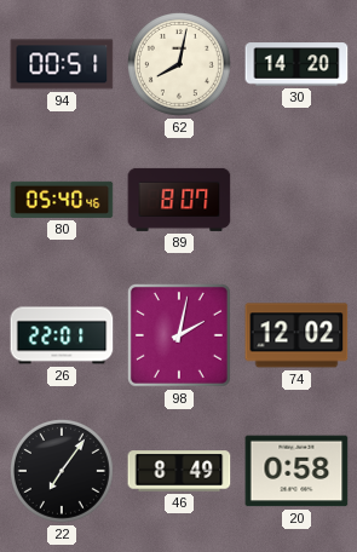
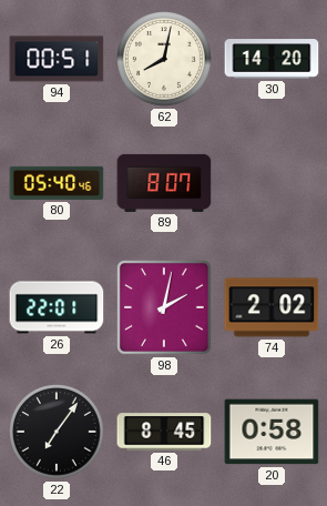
74: 12:02 -> 2:02 (272, 307)
46: 8:49 -> 8:45 (164, 432)
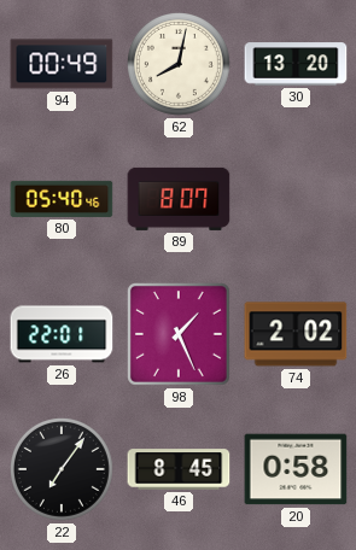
94: 00:51 -> 00:49 (62, 64)
30: 14:20 -> 13:20 (296, 64)
98: 2:02 -> 1:26 (179, 334)
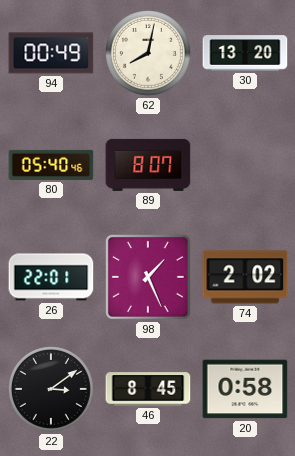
22: 7:06 -> 3:09 (52, 390)
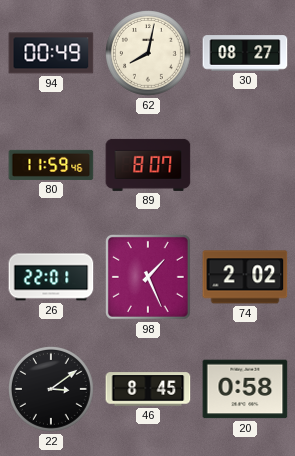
30: 13:20 -> 08:27 (245, 53)
80: 05:40 -> 11:59 (51, 165)
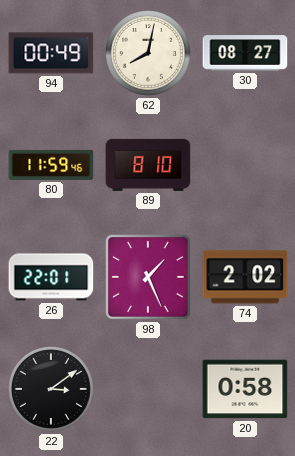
89: 8:07 -> 8:10 (148, 165)
46: 8:45 -> none (148, 389)
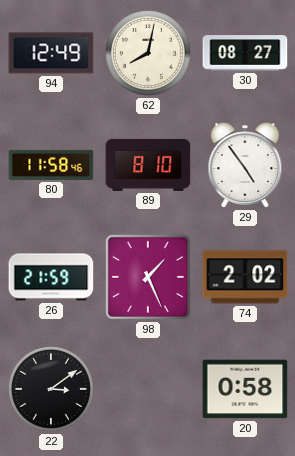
94: 00:49 -> 12:49 (51, 53)
80: 11:59 -> 11:58 (51, 165)
29: none -> 4:54 (245, 165)
26: 22:01 -> 21:59 (51, 277)
